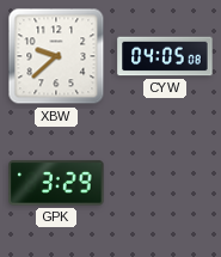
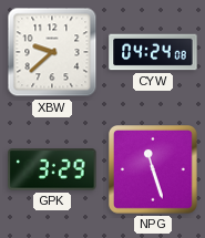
CYW: 04:05 -> 04:24 (153, 52)
NPG: none -> 11:27 (154, 170)
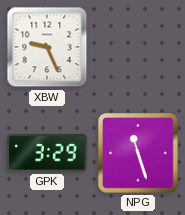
XBW: 9:38 -> 9:26 (47, 47)
CYW: 04:24 -> none (153, 52)
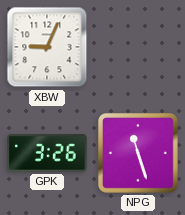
XBW: 9:26 -> 9:04 (47, 47)
GPK: 3:29 -> 3:26 (47, 153)
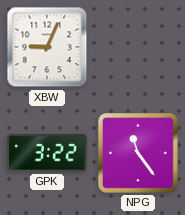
GPK: 3:26 -> 3:22 (47, 153)
NPG: 11:27 -> 11:24 (139, 154)
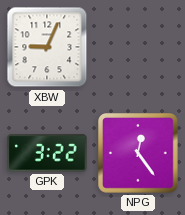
NPG: 11:24 -> 12:24 (139, 154)
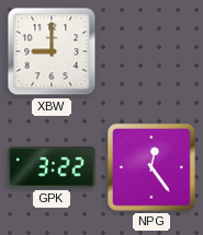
XBW: 9:04 -> 9:00 (52, 51)
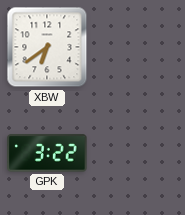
XBW: 9:00 -> 6:39 (47, 47)
NPG: 12:24 -> none (153, 168)
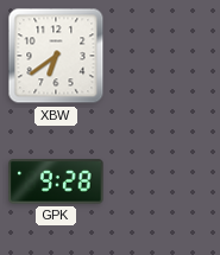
GPK: 3:22 -> 9:28 (56, 181)
